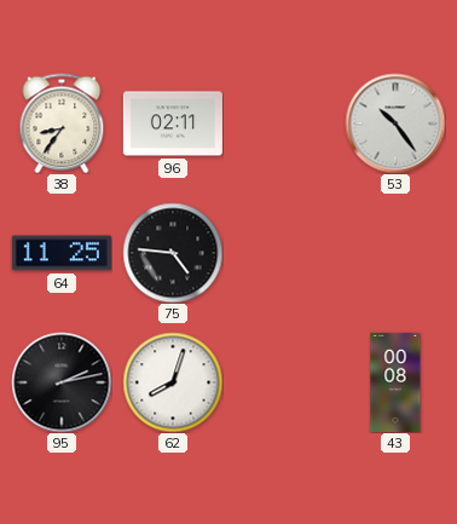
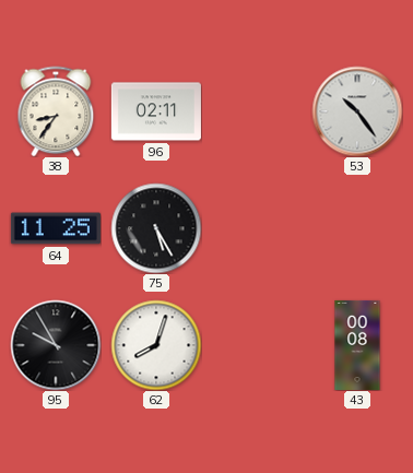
75: 4:46 -> 5:25 (156, 228)
95: 2:13 -> 9:55 (56, 345)
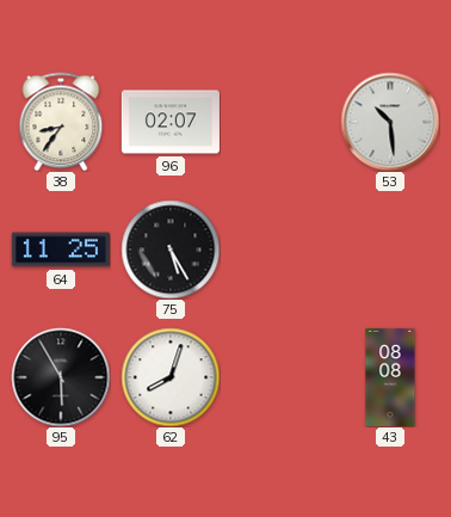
96: 02:11 -> 02:07 (171, 122)
53: 10:24 -> 10:29 (390, 122)
95: 9:55 -> 5:55 (61, 377)
43: 00:08 -> 08:08 (390, 377)
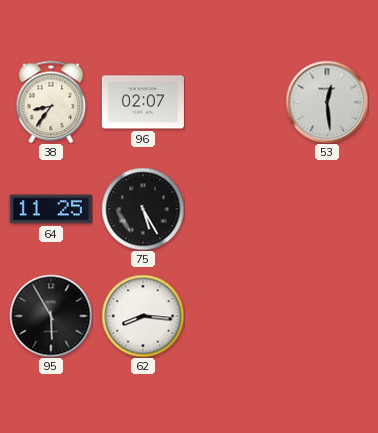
53: 10:29 -> 12:29 (327, 102)
62: 8:03 -> 8:16 (143, 316)
43: 08:08 -> none (390, 377)
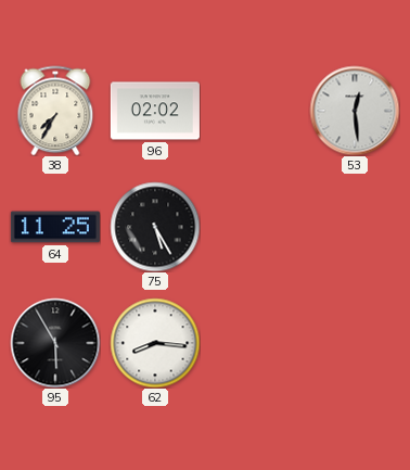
38: 8:36 -> 7:35 (55, 111)
96: 02:07 -> 02:02 (155, 111)
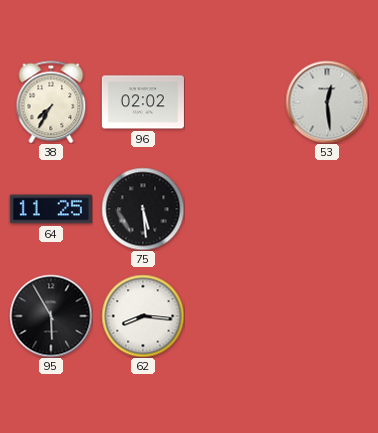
75: 5:25 -> 5:29 (143, 209)
